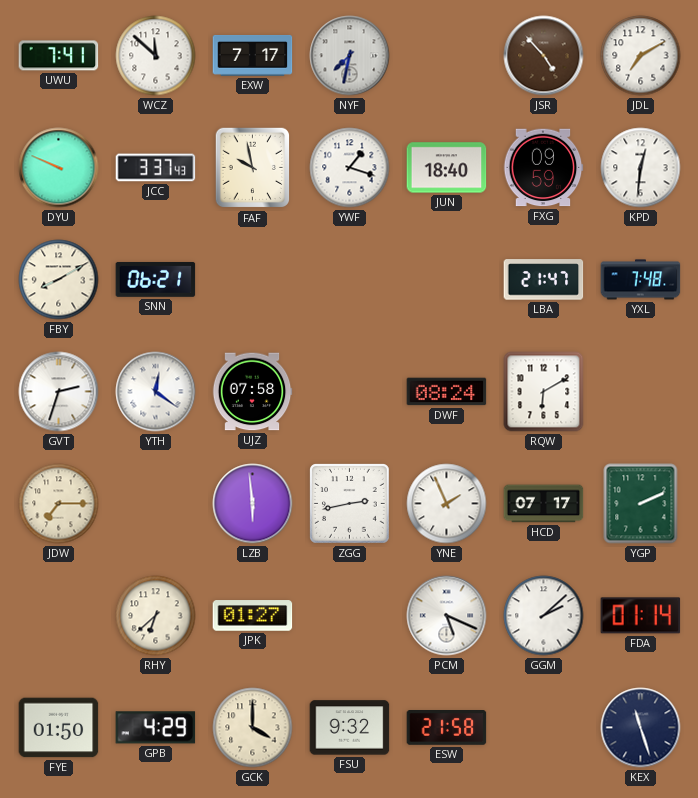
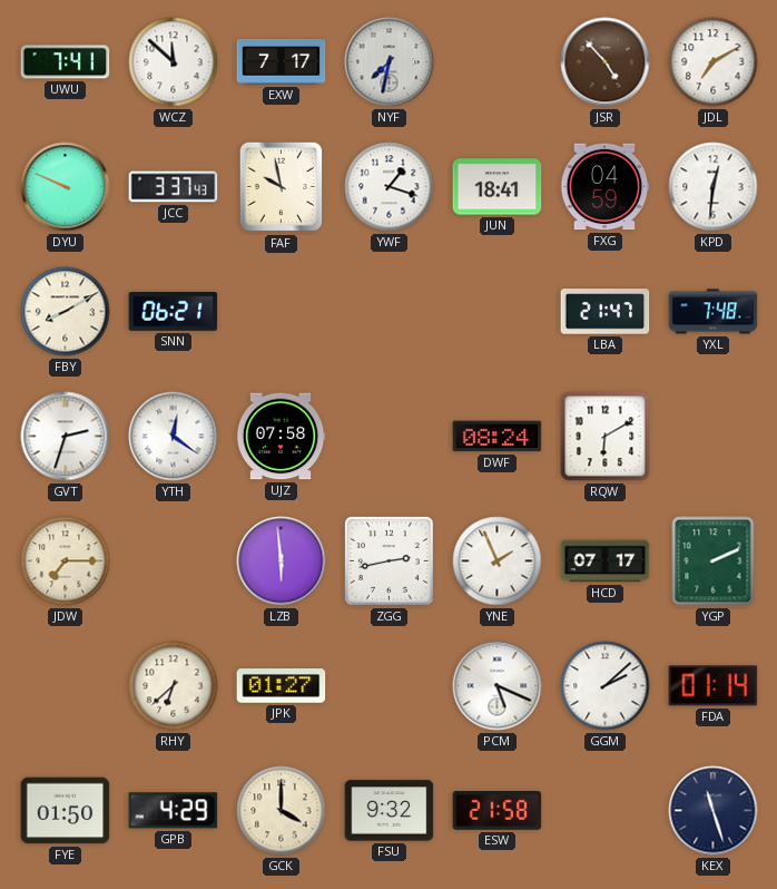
JUN: 18:40 -> 18:41 (498, 187)
FXG: 09:59 -> 04:59 (604, 187)
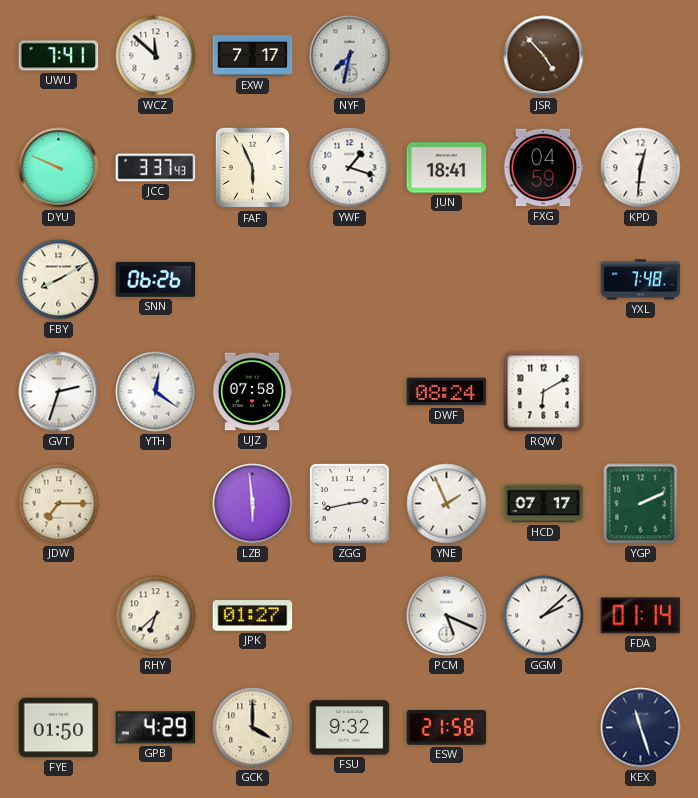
JDL: 7:10 -> none (714, 62)
FAF: 9:58 -> 5:56 (253, 168)
SNN: 06:21 -> 06:26 (156, 279)
LBA: 21:47 -> none (606, 312)
